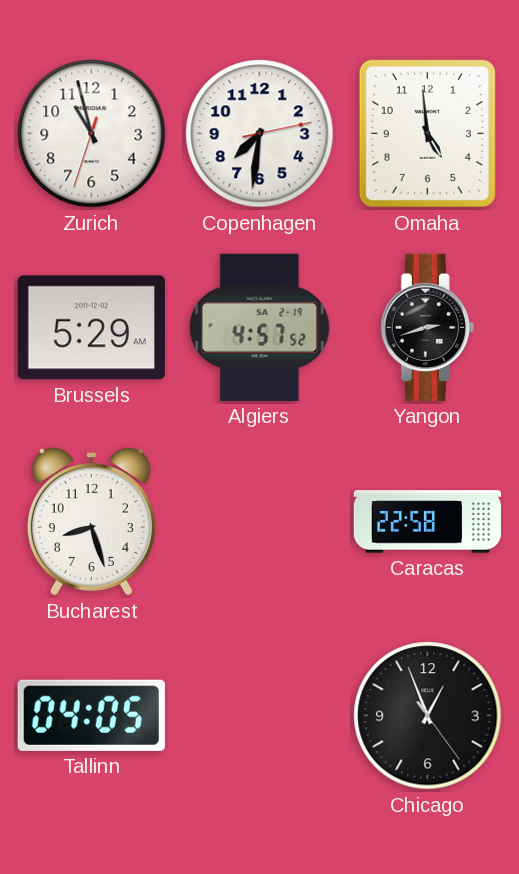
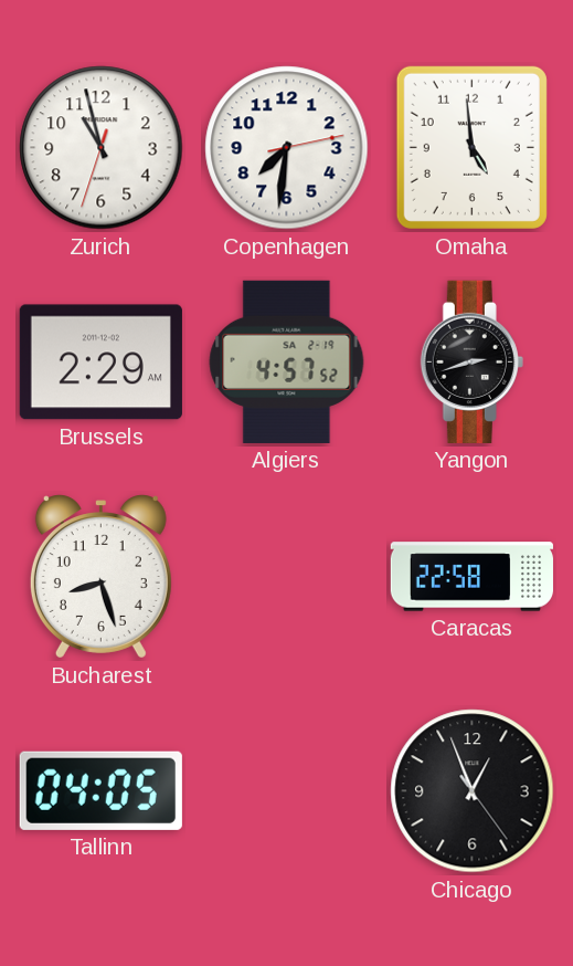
Brussels: 5:29 -> 2:29 (100, 363)
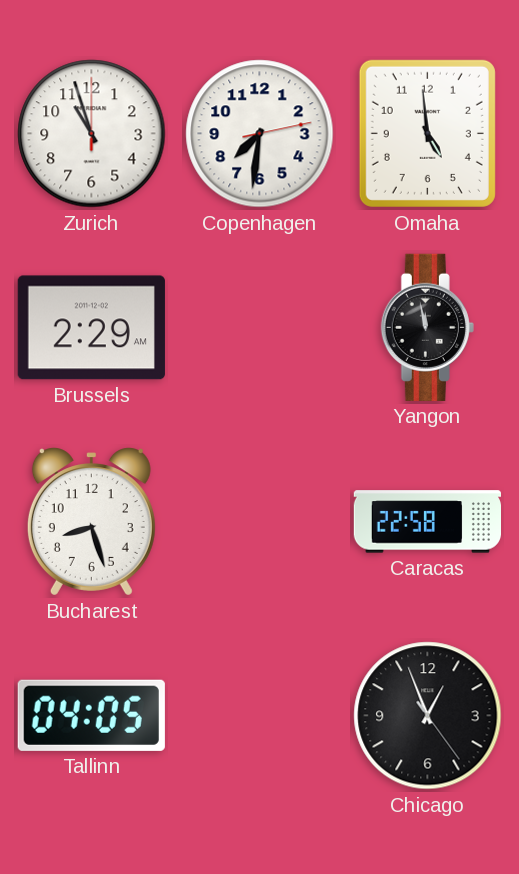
Zurich: 10:57:33 -> 10:57:00 (92, 134)
Algiers: 4:57 -> none (287, 361)
Yangon: 2:42 -> 11:58 (427, 327)
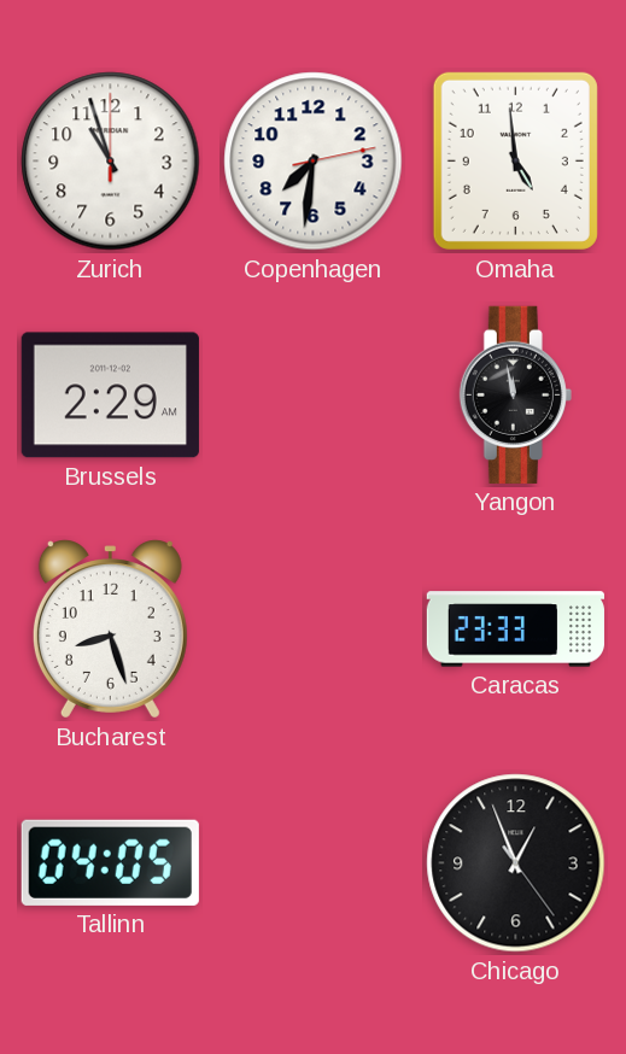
Caracas: 22:58 -> 23:33 (515, 630)
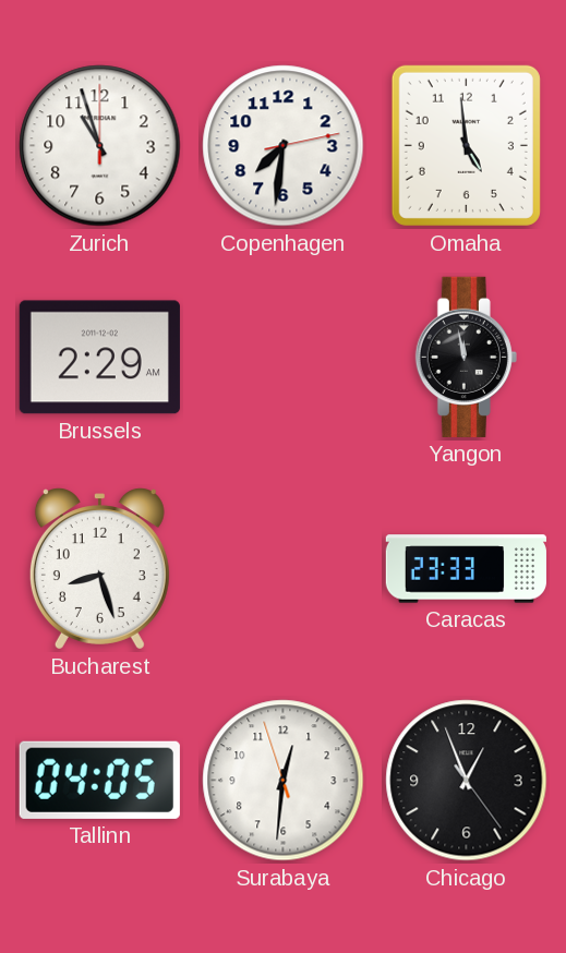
Surabaya: none -> 12:30 (284, 781)
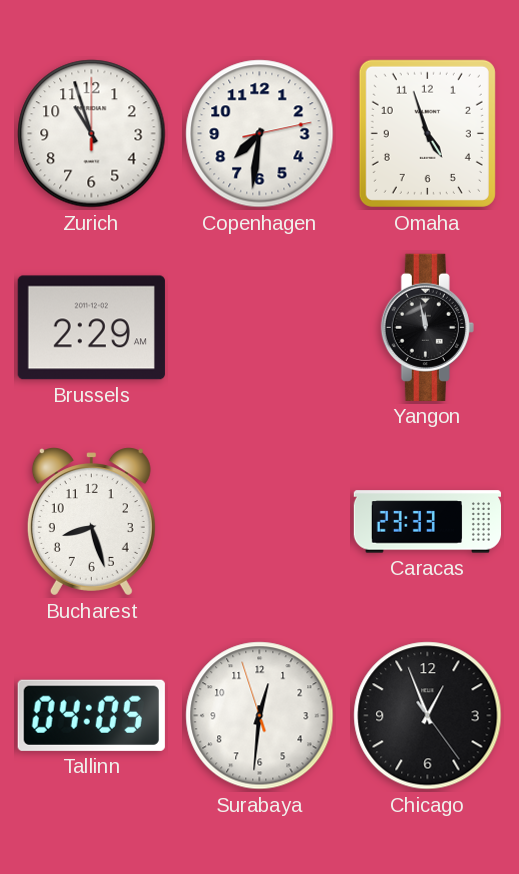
Omaha: 4:59 -> 4:57 (427, 133)
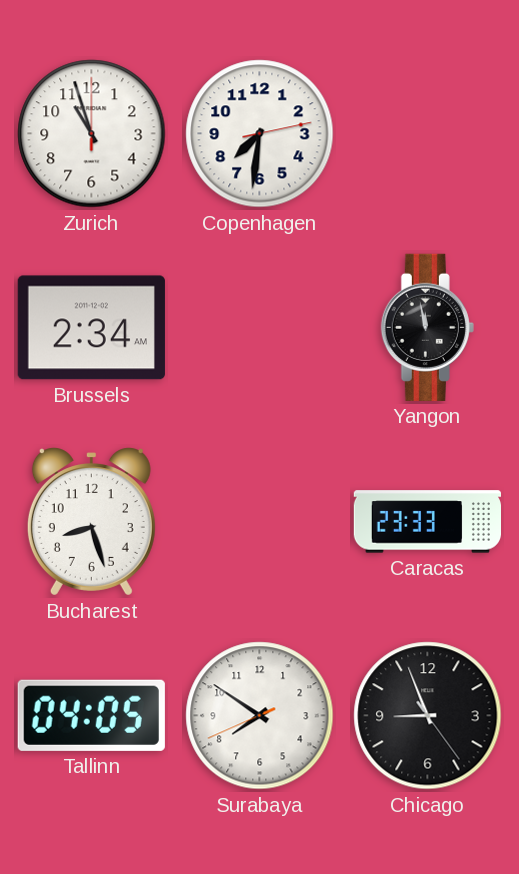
Omaha: 4:57 -> none (427, 133)
Brussels: 2:29 -> 2:34 (91, 328)
Surabaya: 12:30 -> 7:50 (260, 716)
Chicago: 12:56 -> 8:56 (428, 716)
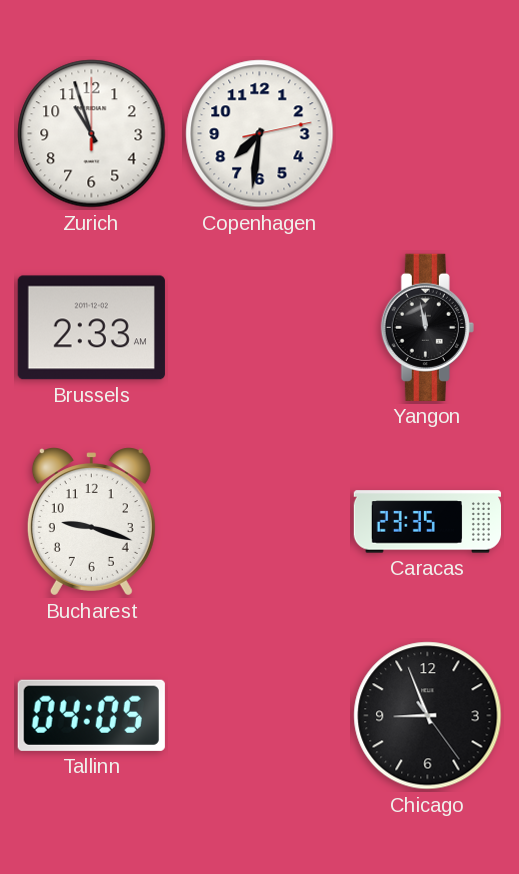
Brussels: 2:34 -> 2:33 (91, 328)
Bucharest: 8:27 -> 9:18 (91, 522)
Caracas: 23:33 -> 23:35 (427, 522)
Surabaya: 7:50 -> none (260, 716)
